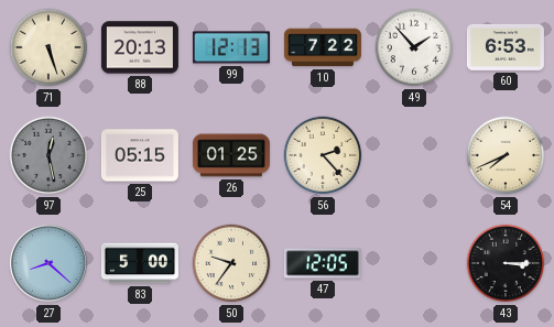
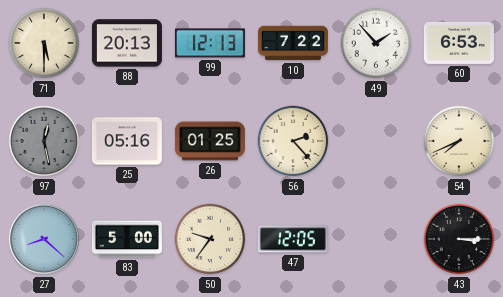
71: 5:27 -> 5:30 (44, 43)
25: 05:15 -> 05:16 (127, 141)
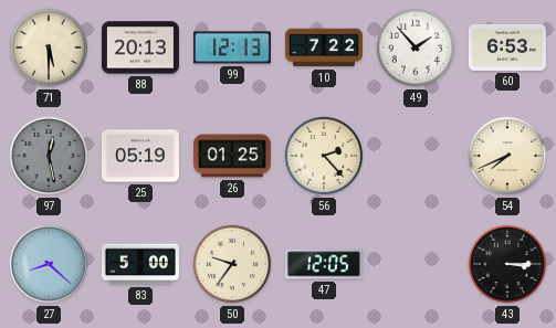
25: 05:16 -> 05:19 (140, 156)
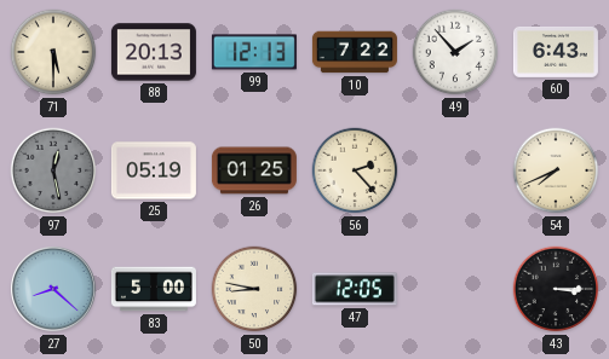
60: 6:53 -> 6:43 (556, 52)
50: 9:36 -> 8:47 (254, 289)
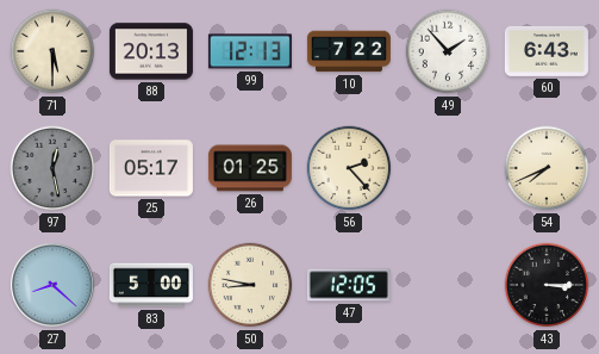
25: 05:19 -> 05:17 (151, 168)
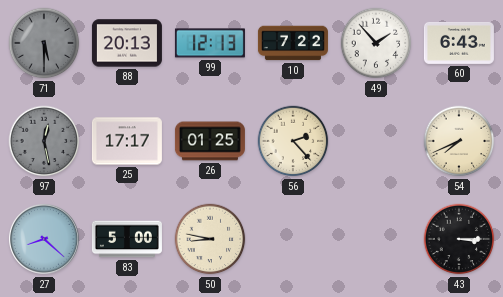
71 dial: cream -> grey (44, 43)
25: 05:17 -> 17:17 (127, 141)
47: 12:05 -> none (349, 285)
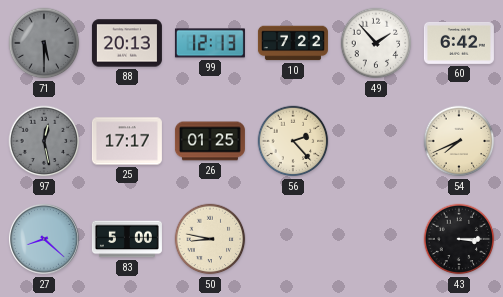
60: 6:43 -> 6:42 (459, 43)
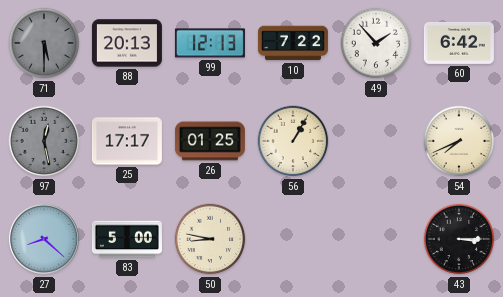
56: 2:23 -> 1:05 (293, 141)
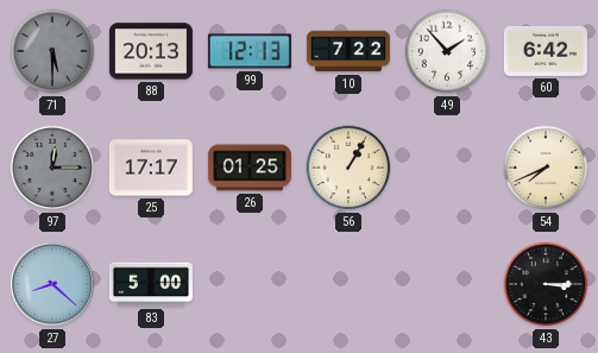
97: 12:28 -> 12:15 (52, 168)
50: 8:47 -> none (210, 239)
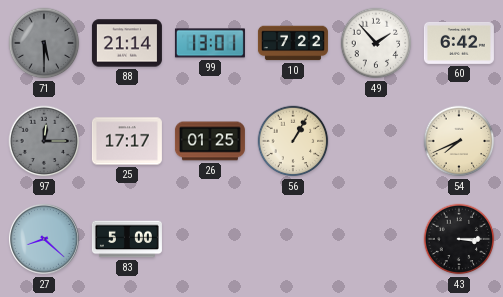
88: 20:13 -> 21:14 (127, 43)
99: 12:13 -> 13:01 (210, 43)
